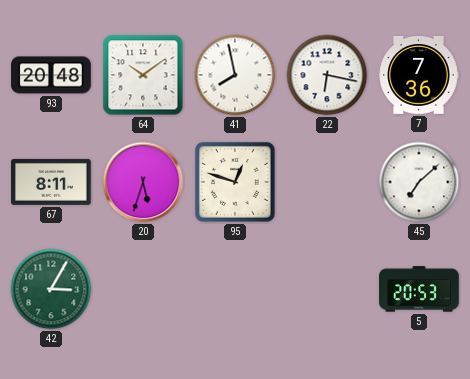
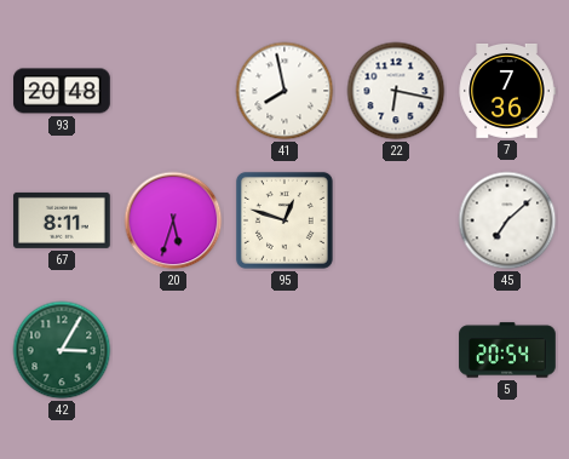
64: 10:09 -> none (143, 75)
5: 20:53 -> 20:54 (507, 350)
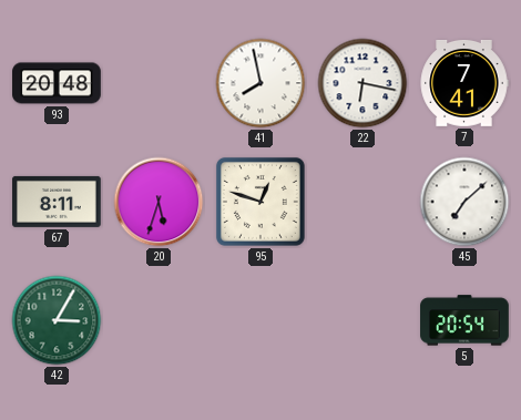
7: 7:36 -> 7:41 (464, 84)
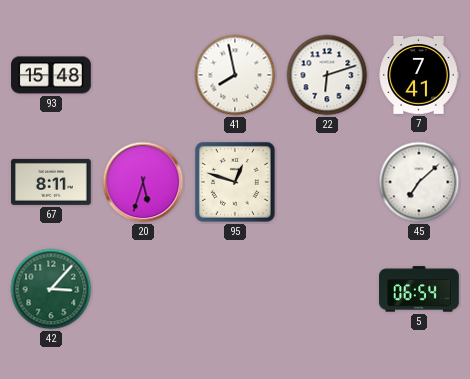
93: 20:48 -> 15:48 (51, 75)
22: 6:17 -> 6:12 (327, 75)
42: 3:05 -> 3:07 (51, 289)
5: 20:54 -> 06:54 (419, 289)
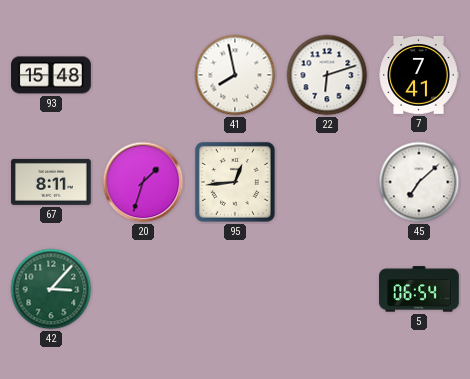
20: 5:33 -> 1:33 (143, 182)
95: 12:48 -> 12:44 (235, 182)
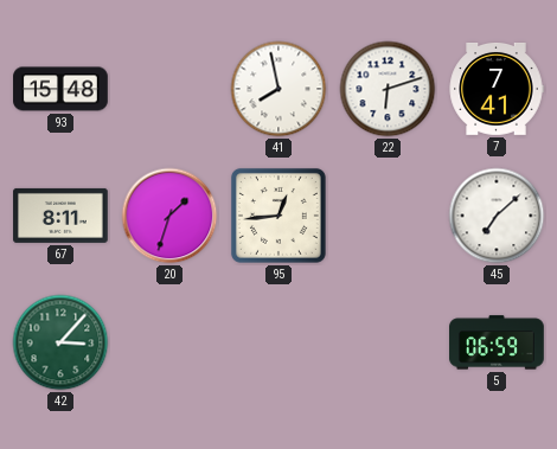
5: 06:54 -> 06:59 (497, 342)
